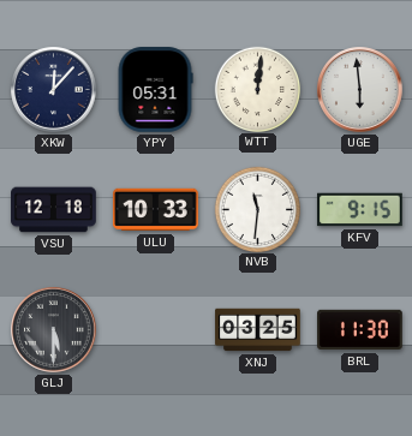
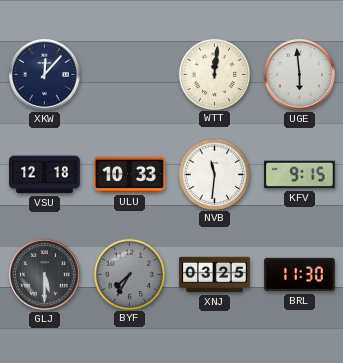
YPY: 05:31 -> none (155, 90)
BYF: none -> 7:35 (129, 274)
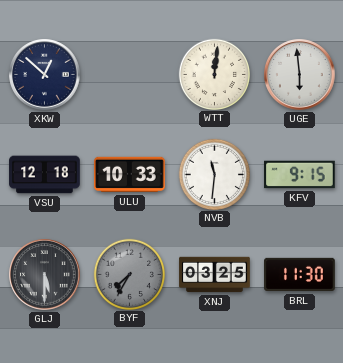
XKW: 12:07 -> 12:52 (45, 75)
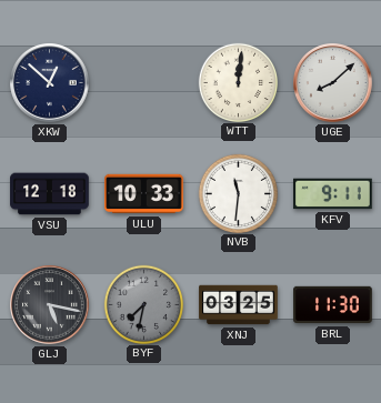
UGE: 5:59 -> 8:08 (333, 83)
KFV: 9:15 -> 9:11 (333, 194)
GLJ: 5:30 -> 5:17 (50, 305)
BYF: 7:35 -> 7:32 (143, 304)
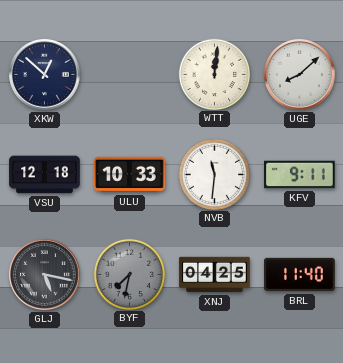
XNJ: 03:25 -> 04:25 (215, 275)
BRL: 11:30 -> 11:40 (300, 275)
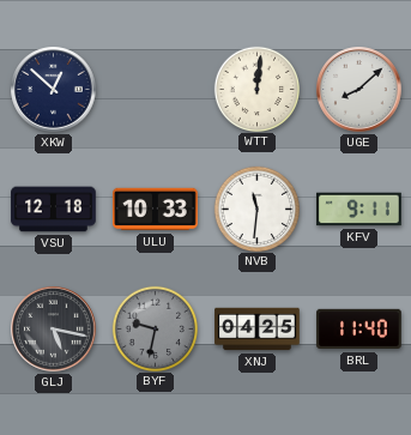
BYF: 7:32 -> 9:32 (155, 328)
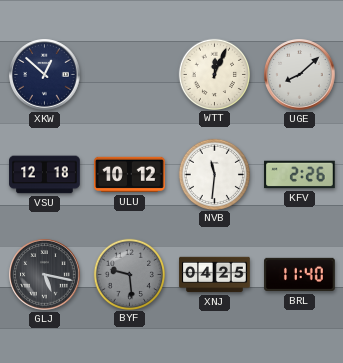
WTT: 12:01 -> 12:04 (214, 74)
ULU: 10:33 -> 10:12 (130, 175)
KFV: 9:11 -> 2:26 (300, 175)
BYF: 9:32 -> 9:29 (129, 274)
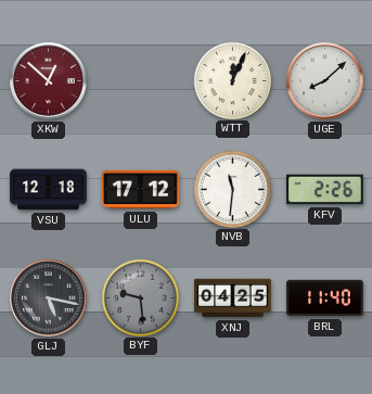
XKW dial: navy -> burgundy (49, 81)
ULU: 10:12 -> 17:12 (141, 190)
